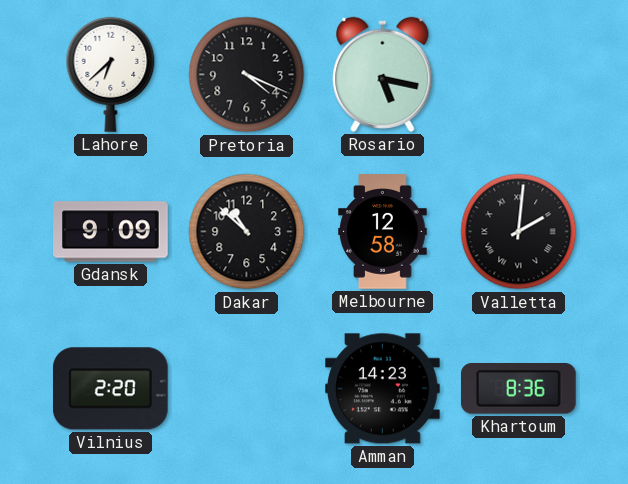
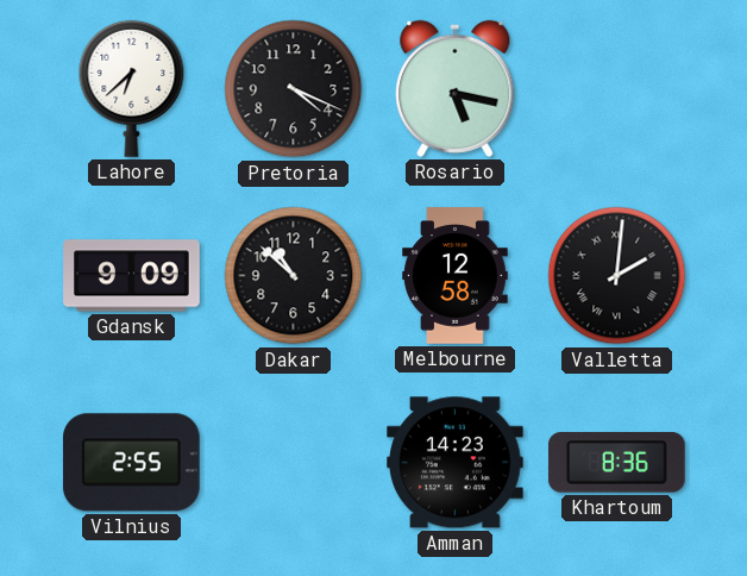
Vilnius: 2:20 -> 2:55 (131, 463)
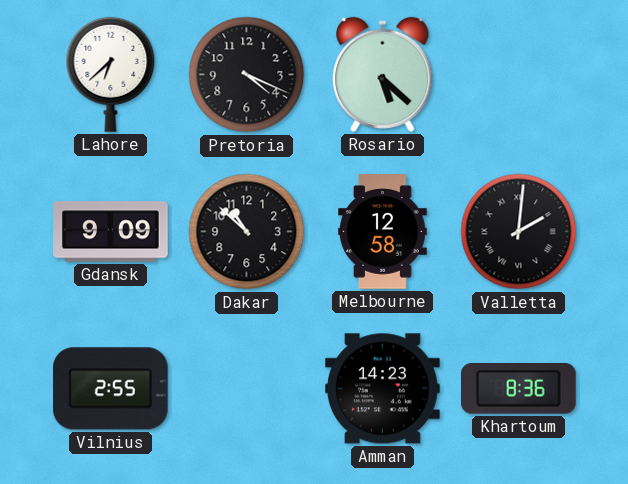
Rosario: 5:17 -> 5:22 (383, 74)
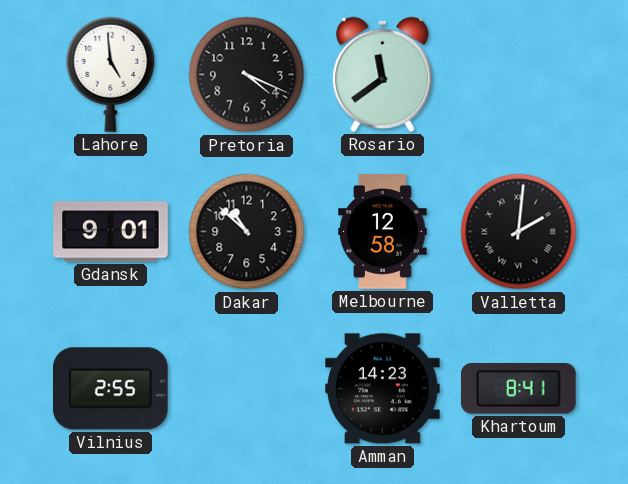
Lahore: 6:38 -> 4:59 (111, 74)
Rosario: 5:22 -> 11:39 (383, 74)
Gdansk: 9:09 -> 9:01 (111, 232)
Khartoum: 8:36 -> 8:41 (518, 389)
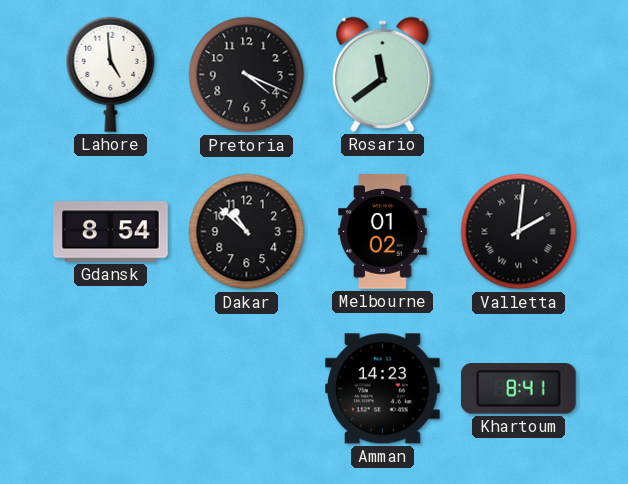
Gdansk: 9:01 -> 8:54 (111, 232)
Melbourne: 12:58 -> 01:02 (383, 232)
Vilnius: 2:55 -> none (110, 389)
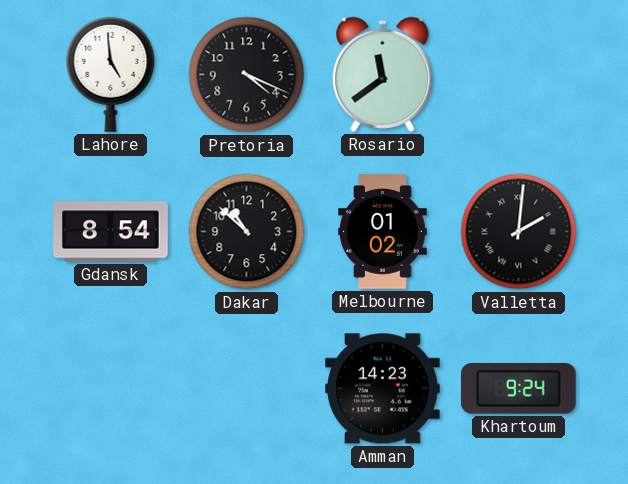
Khartoum: 8:41 -> 9:24 (518, 389)
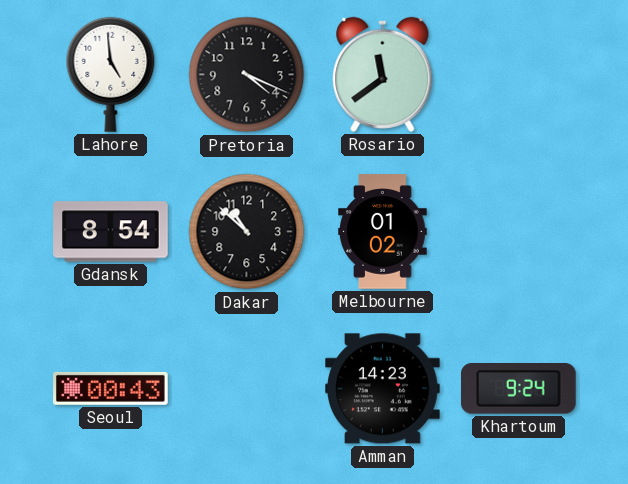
Valletta: 2:01 -> none (519, 232)
Seoul: none -> 00:43 (111, 388)
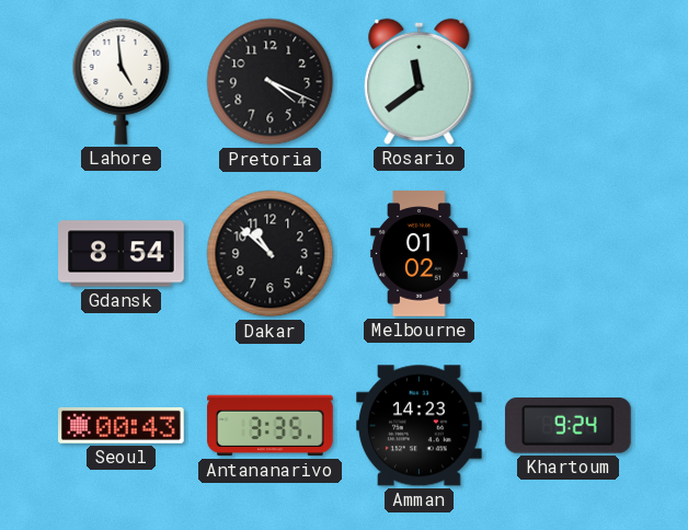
Antananarivo: none -> 3:35 (271, 426)
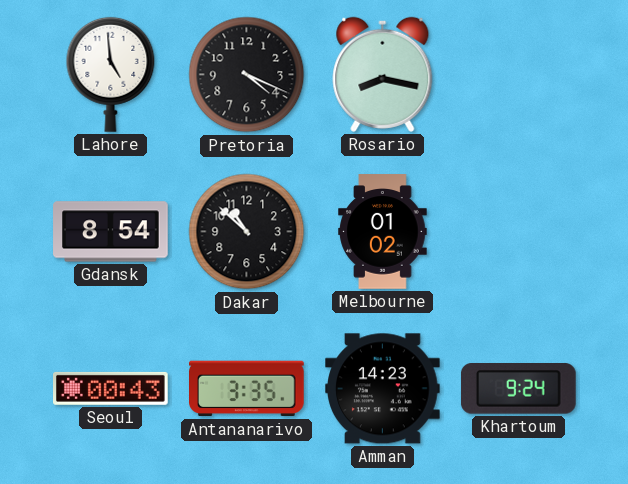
Rosario: 11:39 -> 8:17 (383, 74)
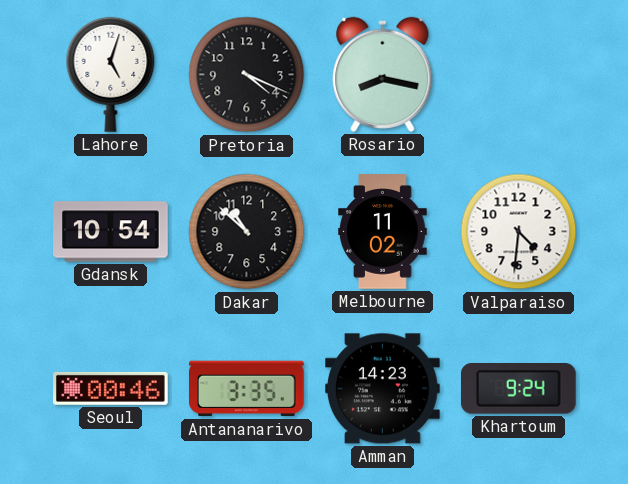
Lahore: 4:59 -> 5:03 (111, 74)
Gdansk: 8:54 -> 10:54 (111, 232)
Melbourne: 01:02 -> 11:02 (383, 232)
Valparaiso: none -> 4:31 (519, 232)
Seoul: 00:43 -> 00:46 (111, 388)
